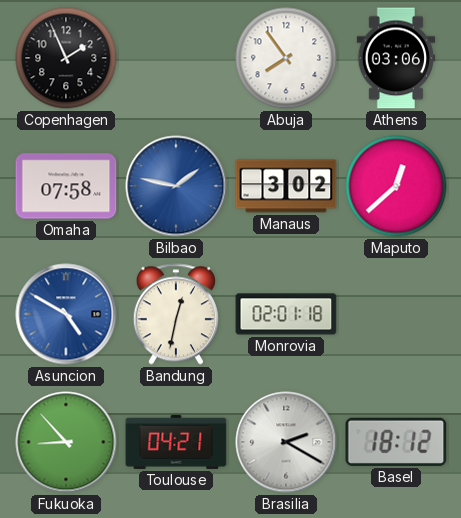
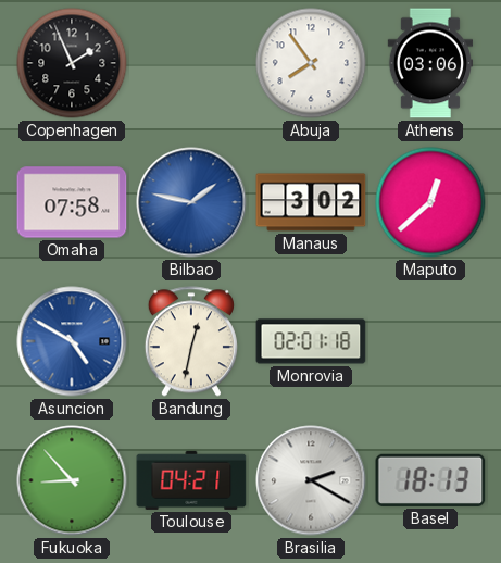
Basel: 18:12 -> 18:13 (430, 480)
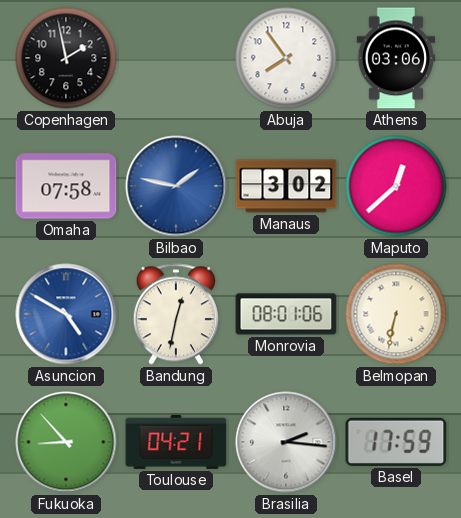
Copenhagen: 1:56 -> 1:58 (66, 58)
Monrovia: 02:01 -> 08:01 (286, 314)
Belmopan: none -> 6:32 (396, 314)
Brasilia: 2:20 -> 2:16 (286, 442)
Basel: 18:13 -> 17:59 (396, 442)
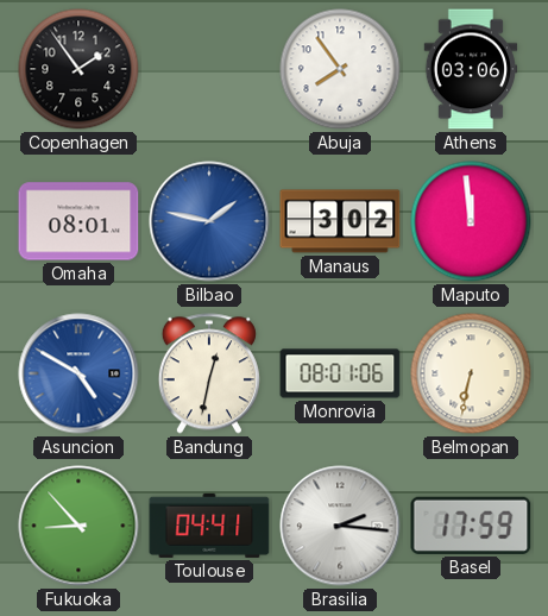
Copenhagen: 1:58 -> 1:54 (78, 69)
Omaha: 07:58 -> 08:01 (78, 221)
Maputo: 12:38 -> 11:59 (471, 221)
Toulouse: 04:21 -> 04:41 (209, 526)
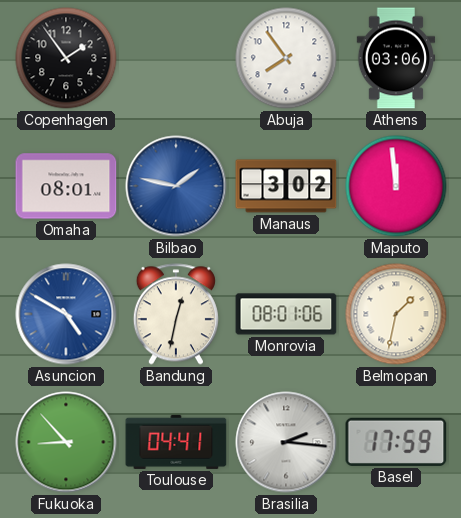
Belmopan: 6:32 -> 1:32 (396, 314)
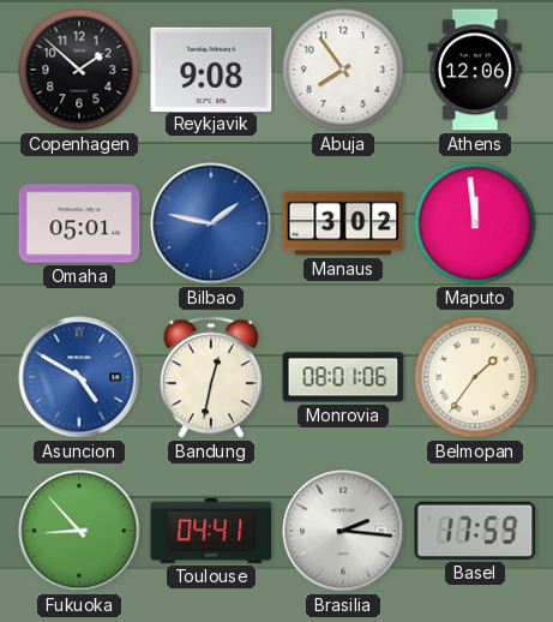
Copenhagen: 1:54 -> 1:52 (79, 70)
Reykjavik: none -> 9:08 (211, 68)
Athens: 03:06 -> 12:06 (475, 70)
Omaha: 08:01 -> 05:01 (79, 223)
Belmopan: 1:32 -> 1:36 (475, 377)
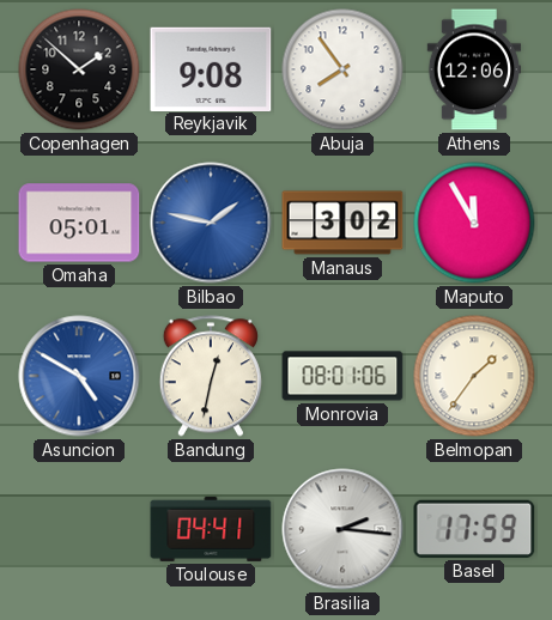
Maputo: 11:59 -> 11:55 (474, 223)
Fukuoka: 8:53 -> none (79, 531)
